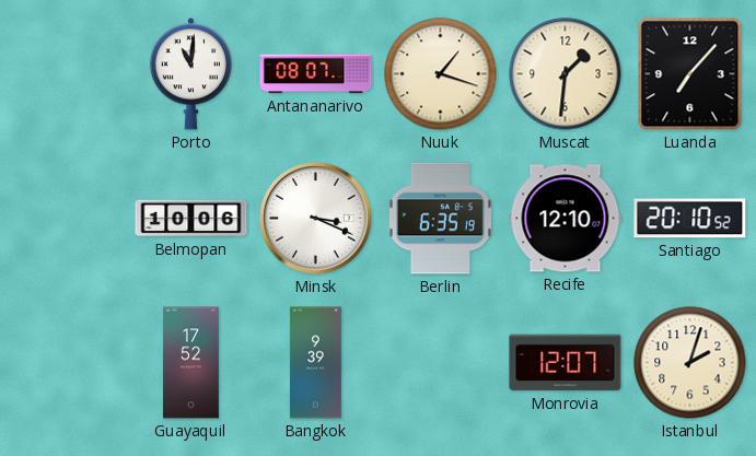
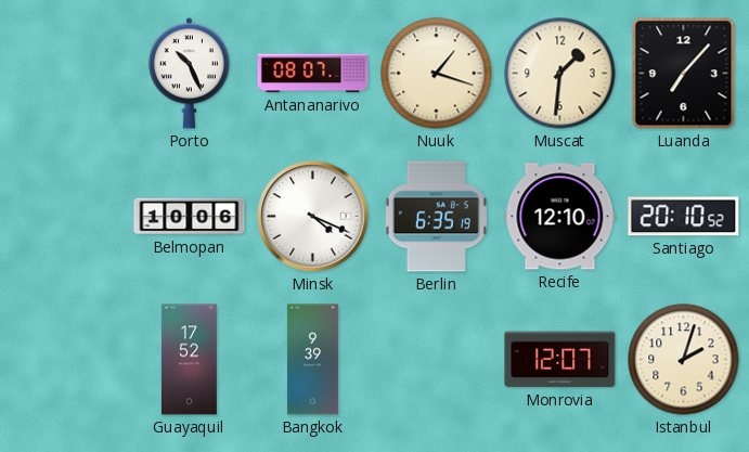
Porto: 11:01 -> 10:26 (189, 74)
Minsk: 3:19 -> 4:19 (313, 217)
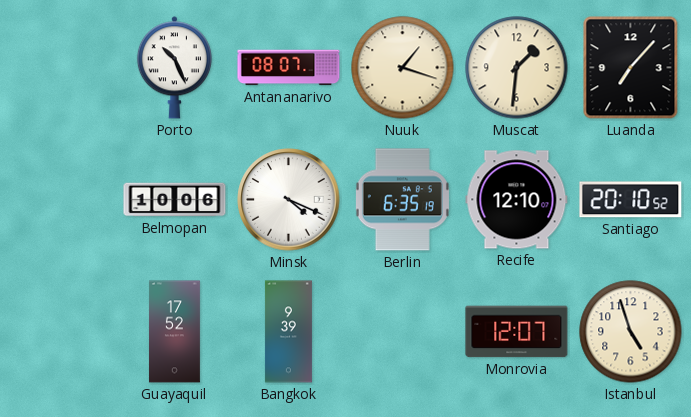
Istanbul: 2:03 -> 4:57 (631, 332)
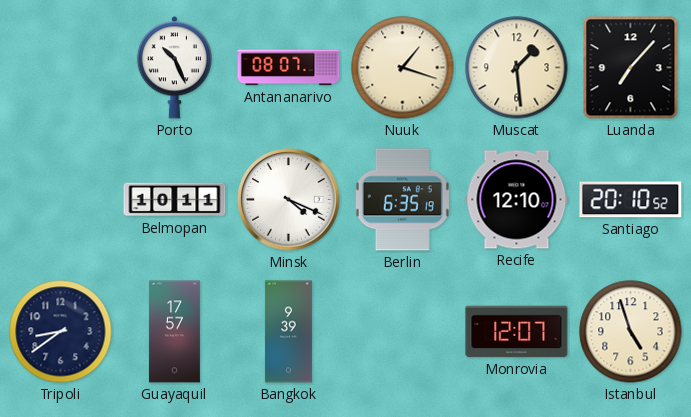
Muscat: 1:31 -> 1:29 (517, 68)
Belmopan: 10:06 -> 10:11 (175, 200)
Tripoli: none -> 8:39 (61, 332)
Guayaquil: 17:52 -> 17:57 (174, 332)
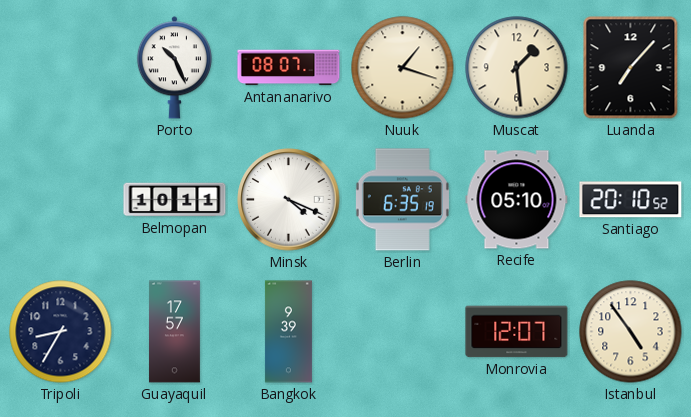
Recife: 12:10 -> 05:10 (517, 200)
Tripoli: 8:39 -> 8:35 (61, 332)
Istanbul: 4:57 -> 4:54 (631, 332)
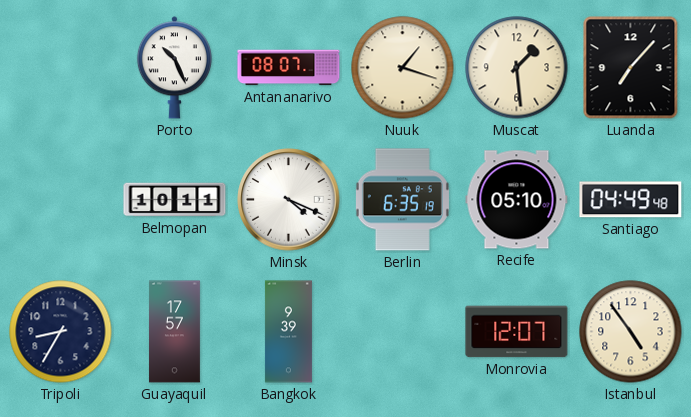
Santiago: 20:10 -> 04:49 (631, 200)
